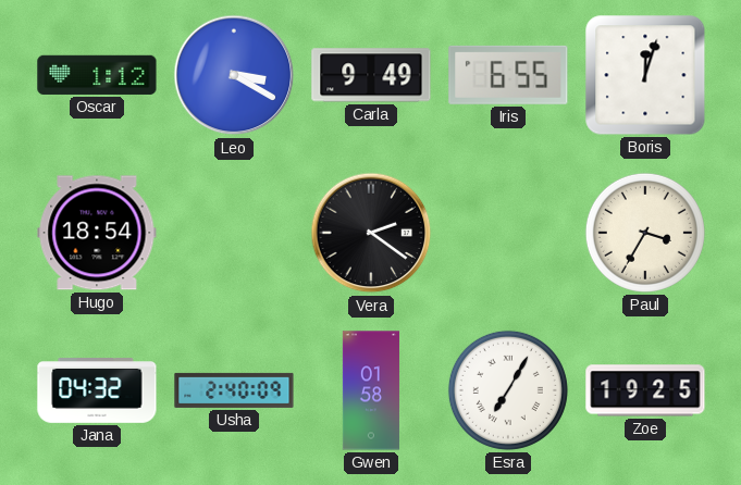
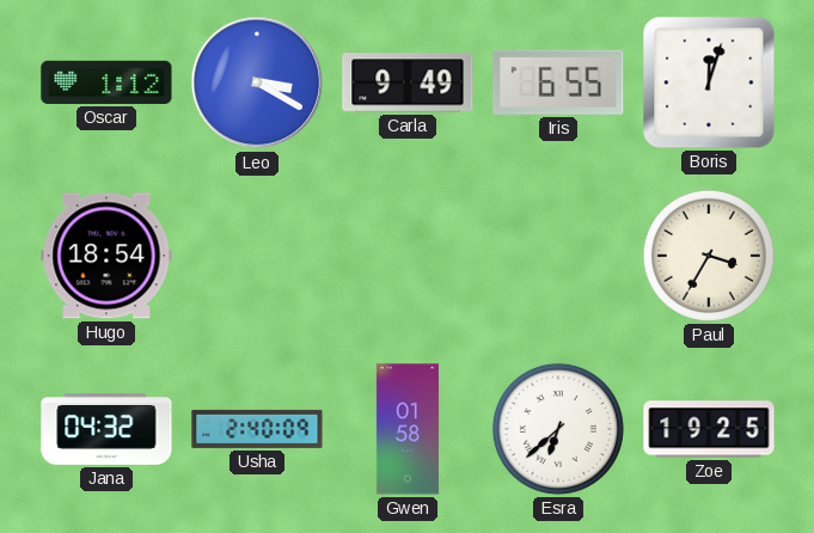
Vera: 2:21 -> none (371, 233)
Esra: 7:05 -> 6:38 (558, 429)
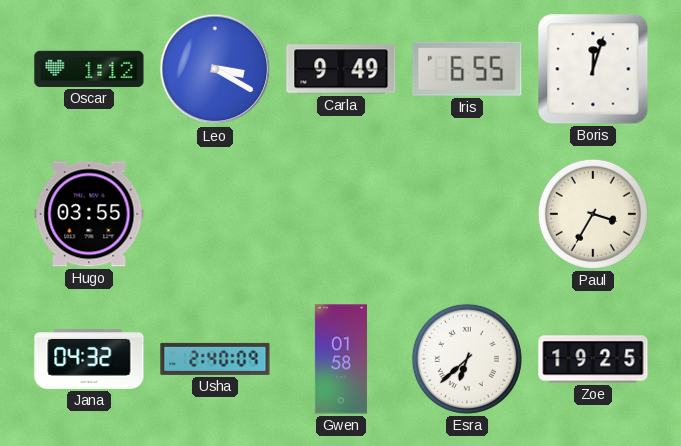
Hugo: 18:54 -> 03:55 (89, 214)
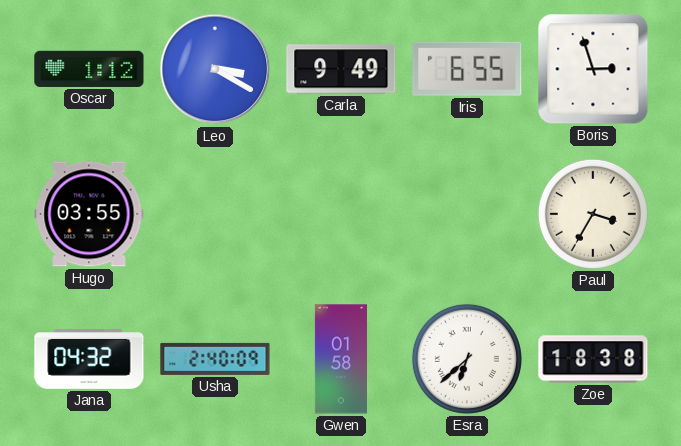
Boris: 12:03 -> 2:57 (593, 69)
Zoe: 19:25 -> 18:38 (593, 359)
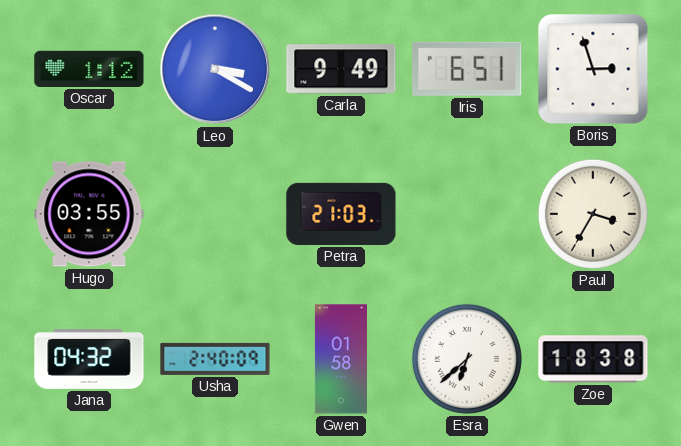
Iris: 6:55 -> 6:51 (467, 69)
Petra: none -> 21:03 (341, 214)
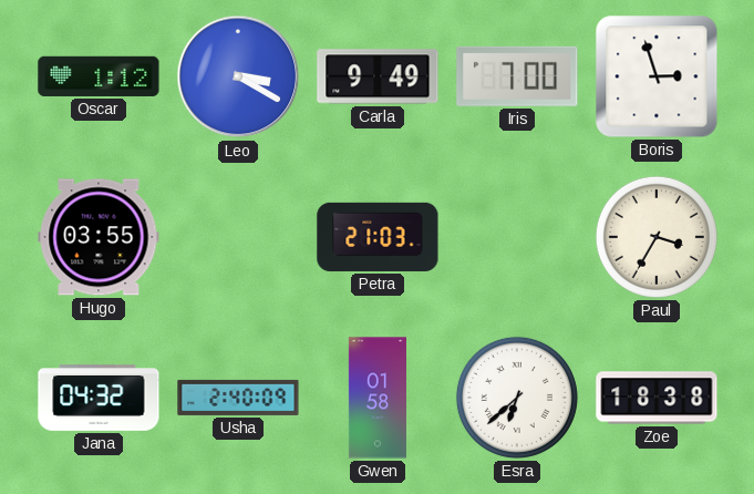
Iris: 6:51 -> 7:00 (517, 76)
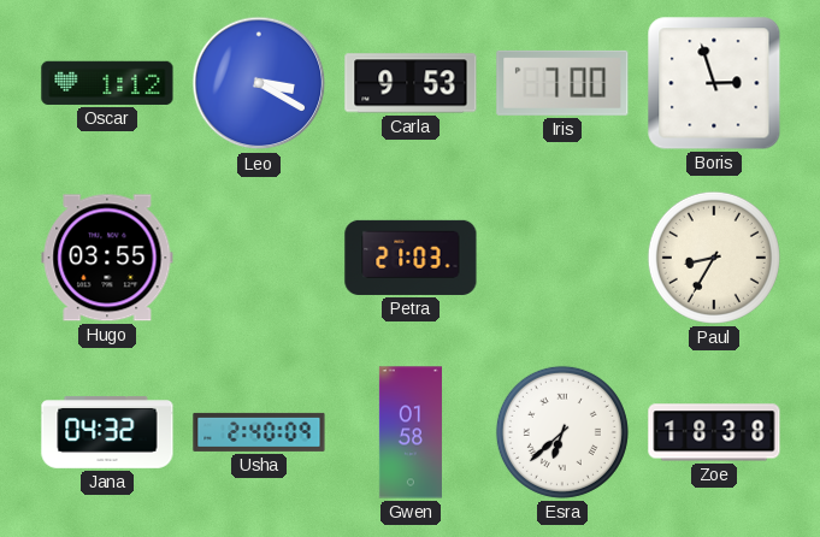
Carla: 9:49 -> 9:53 (411, 83)
Paul: 3:35 -> 8:35 (714, 258)
